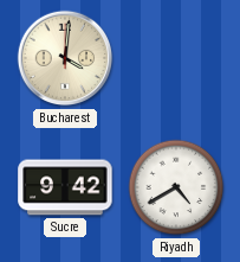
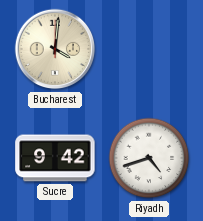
Riyadh: 4:40 -> 4:42 (149, 158)
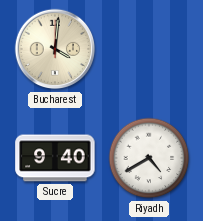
Sucre: 9:42 -> 9:40 (55, 158)
Riyadh: 4:42 -> 4:40 (149, 158)
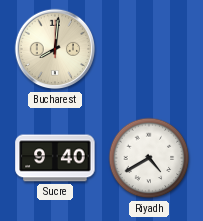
Bucharest: 4:01 -> 8:01 (55, 49)
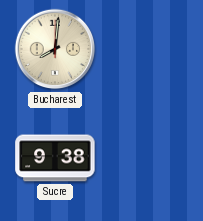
Sucre: 9:40 -> 9:38 (55, 158)
Riyadh: 4:40 -> none (149, 158)
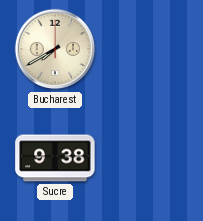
Bucharest: 8:01 -> 7:40 (55, 49)
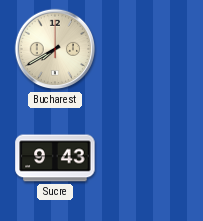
Sucre: 9:38 -> 9:43 (55, 158)
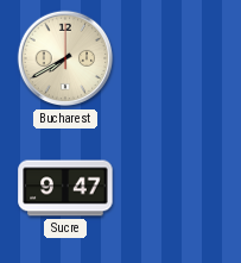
Sucre: 9:43 -> 9:47 (65, 188)
